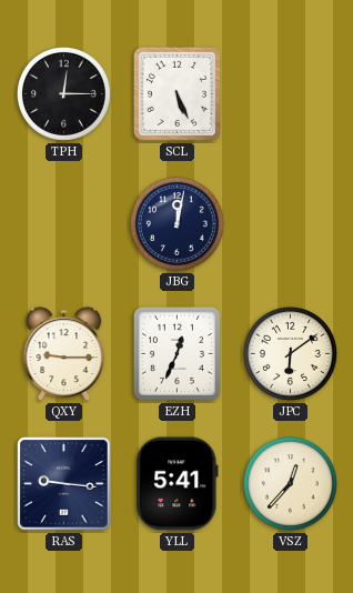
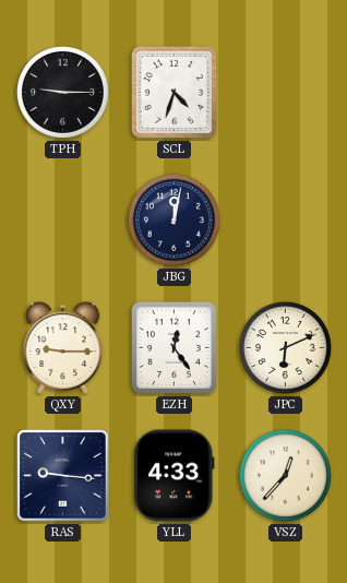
TPH: 12:15 -> 9:15 (62, 92)
SCL: 5:26 -> 4:33 (174, 92)
EZH: 12:34 -> 12:24 (174, 347)
JPC: 6:09 -> 6:11 (285, 347)
YLL: 5:41 -> 4:33 (175, 476)
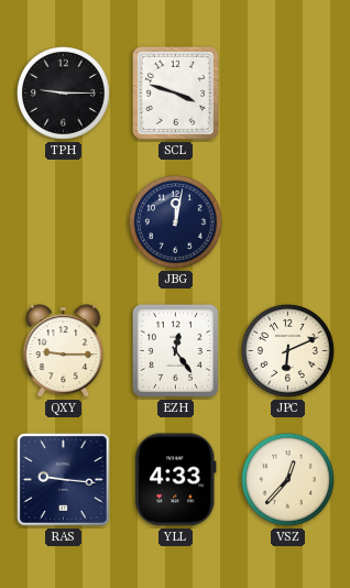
SCL: 4:33 -> 3:48 (175, 92)
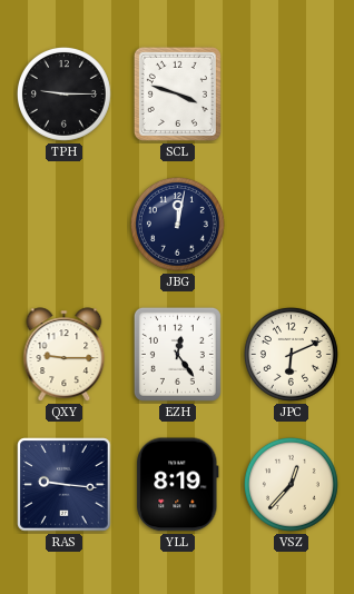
YLL: 4:33 -> 8:19 (178, 485)
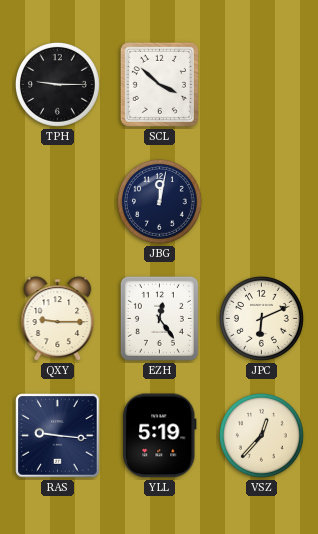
SCL: 3:48 -> 3:52 (159, 84)
YLL: 8:19 -> 5:19 (160, 436)
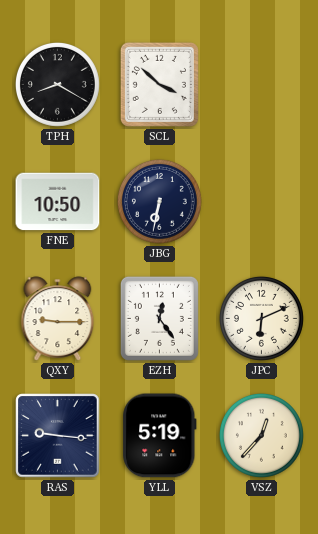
TPH: 9:15 -> 8:20 (57, 84)
FNE: none -> 10:50 (58, 202)
JBG: 12:02 -> 6:32 (159, 201)
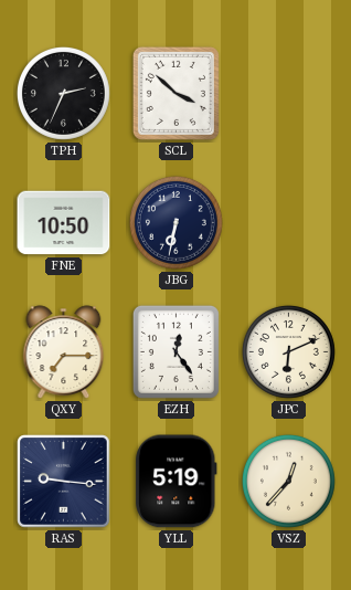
TPH: 8:20 -> 2:34 (63, 93)
QXY: 9:15 -> 7:15 (64, 352)
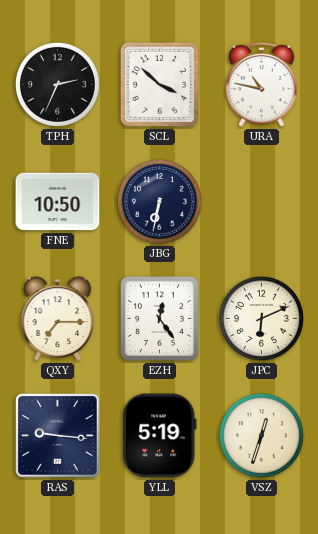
URA: none -> 10:47 (262, 84)
VSZ: 12:37 -> 12:33 (261, 435)
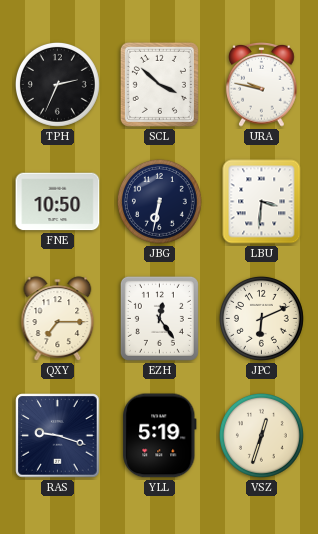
URA: 10:47 -> 9:47 (262, 84)
LBU: none -> 3:31 (262, 202)
RAS: 9:16 -> 9:18 (58, 436)
